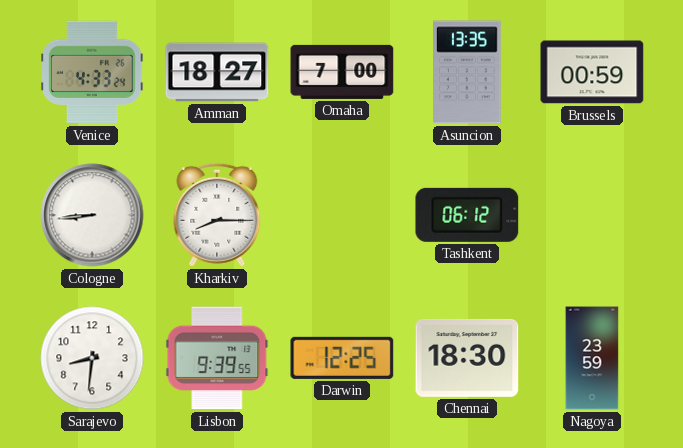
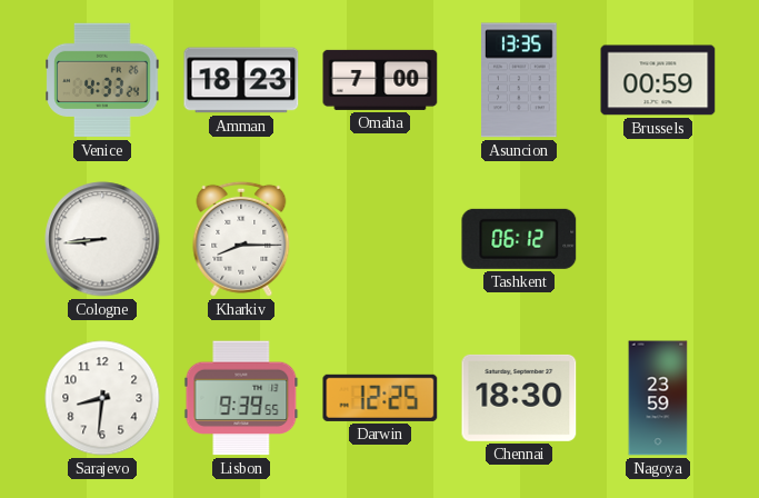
Amman: 18:27 -> 18:23 (241, 80)
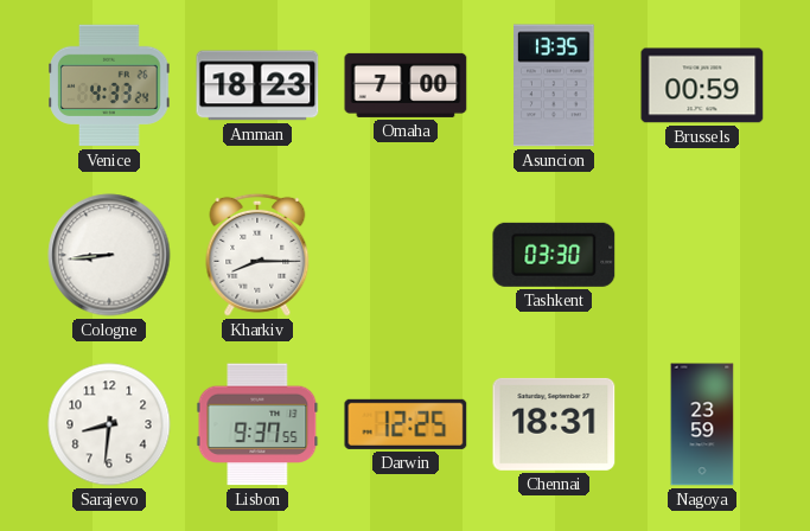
Tashkent: 06:12 -> 03:30 (554, 255)
Lisbon: 9:39 -> 9:37 (257, 424)
Chennai: 18:30 -> 18:31 (554, 424)
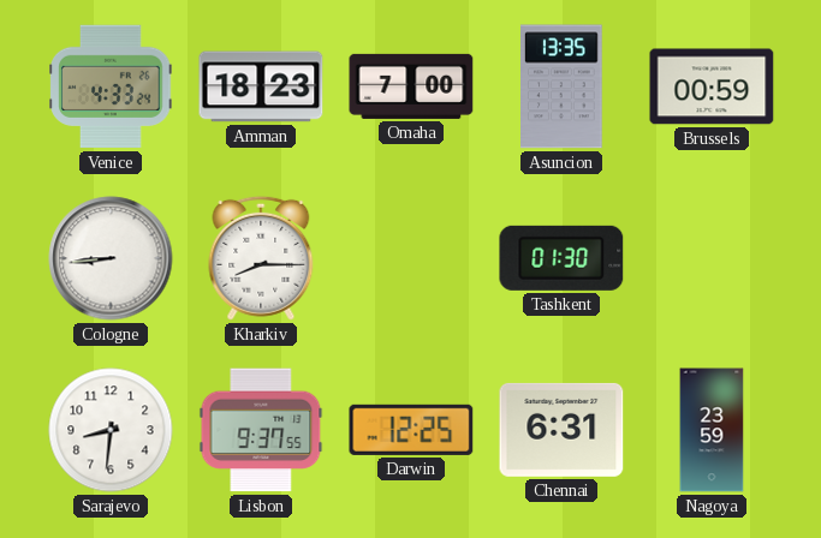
Tashkent: 03:30 -> 01:30 (561, 258)
Chennai: 18:31 -> 6:31 (561, 430)
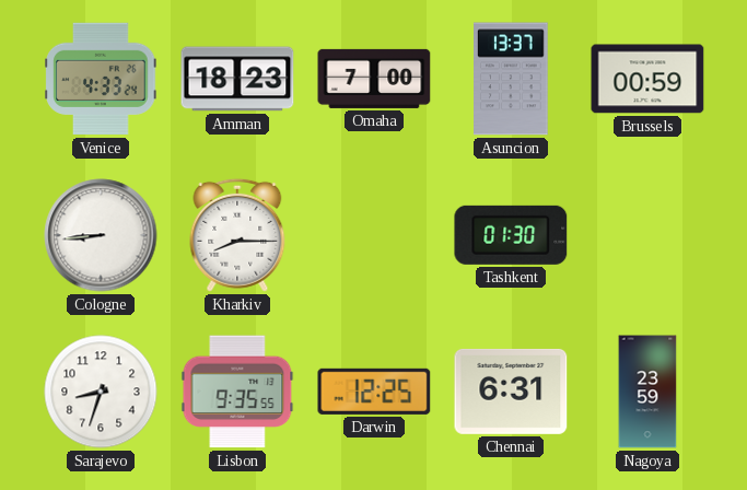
Asuncion: 13:35 -> 13:37 (511, 79)
Sarajevo: 8:31 -> 8:33 (101, 392)
Lisbon: 9:37 -> 9:35 (237, 392)
